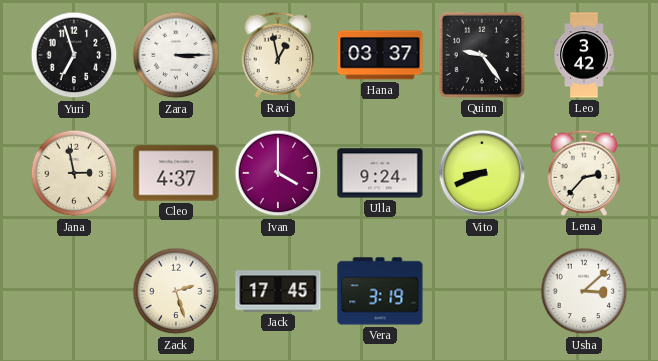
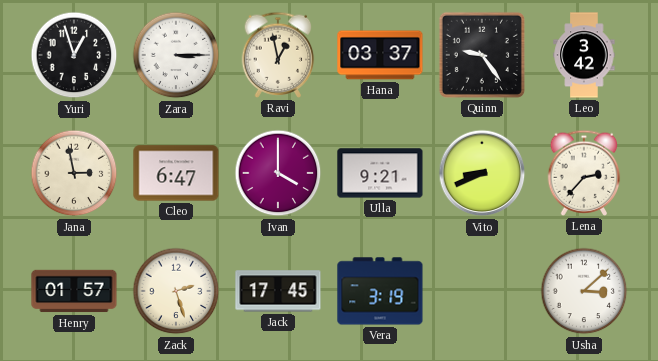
Yuri: 6:57 -> 12:57 (74, 55)
Cleo: 4:37 -> 6:47 (176, 173)
Ulla: 9:24 -> 9:21 (380, 173)
Henry: none -> 01:57 (74, 291)
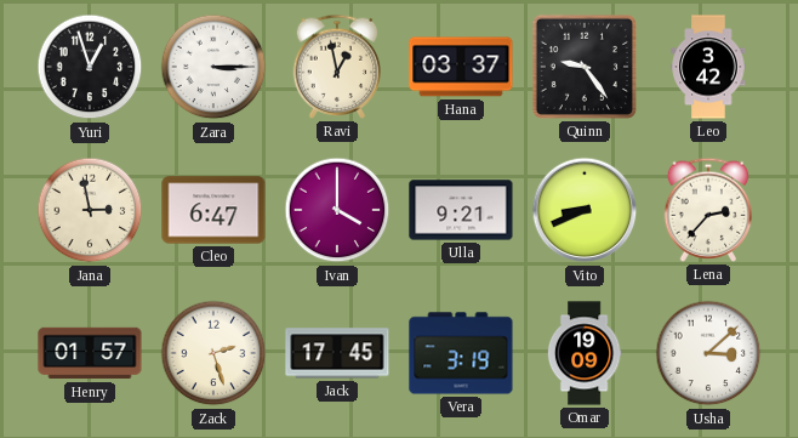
Omar: none -> 19:09 (585, 353)
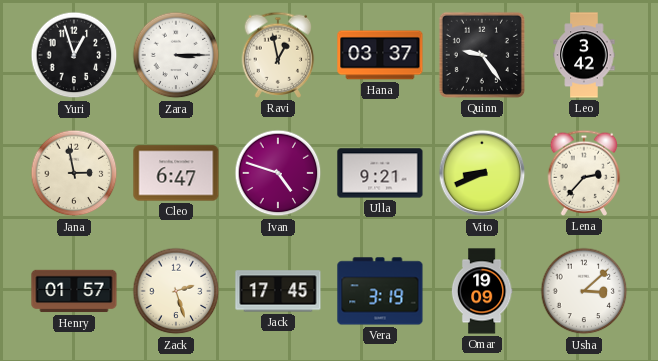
Ivan: 4:00 -> 4:48 (278, 173)
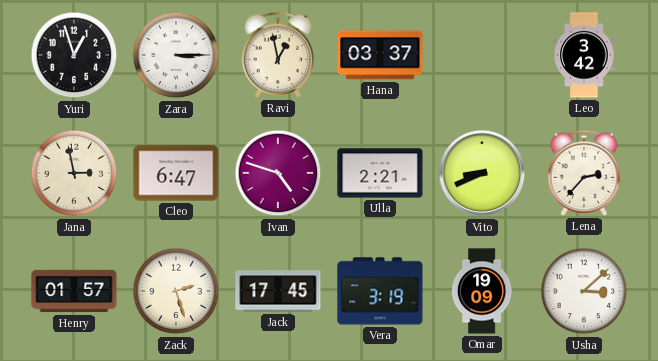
Quinn: 9:24 -> none (482, 55)
Ulla: 9:21 -> 2:21 (380, 173)
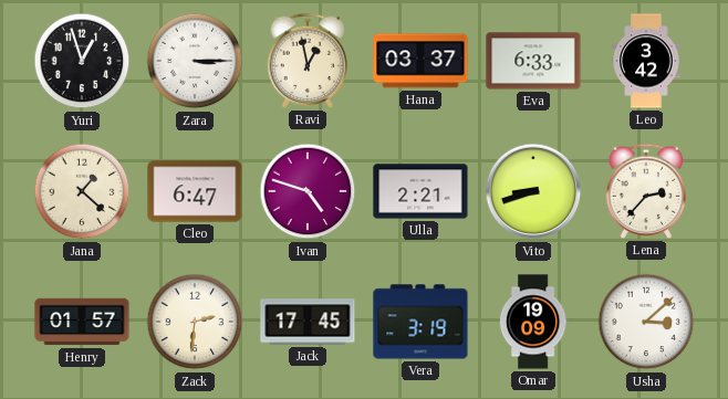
Eva: none -> 6:33 (533, 61)
Jana: 2:58 -> 1:22 (82, 191)
Vito: 8:41 -> 8:42 (533, 191)
Zack: 2:27 -> 2:31 (195, 322)
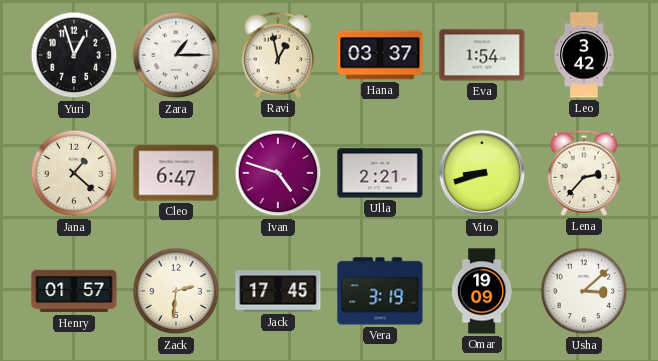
Zara: 3:15 -> 1:15 (176, 55)
Eva: 6:33 -> 1:54 (482, 55)
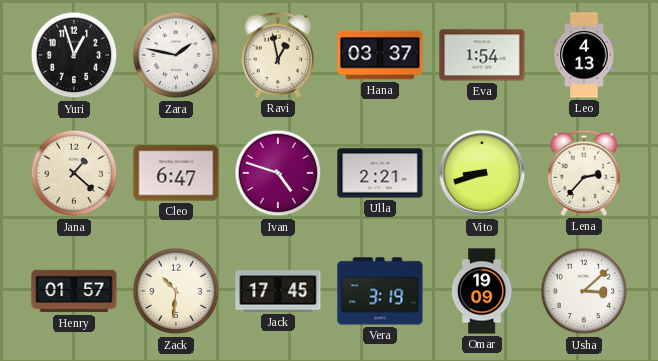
Zara: 1:15 -> 1:47 (176, 55)
Leo: 3:42 -> 4:13 (584, 55)
Zack: 2:31 -> 10:31 (176, 291)
